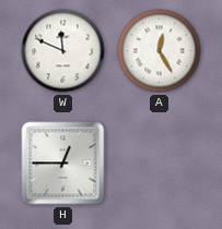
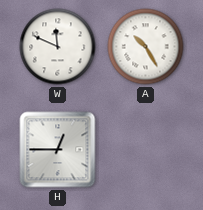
A: 12:25 -> 10:25 (146, 47)
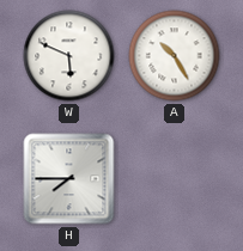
W: 11:49 -> 5:49 (69, 56)
H: 12:45 -> 7:45 (69, 179)
